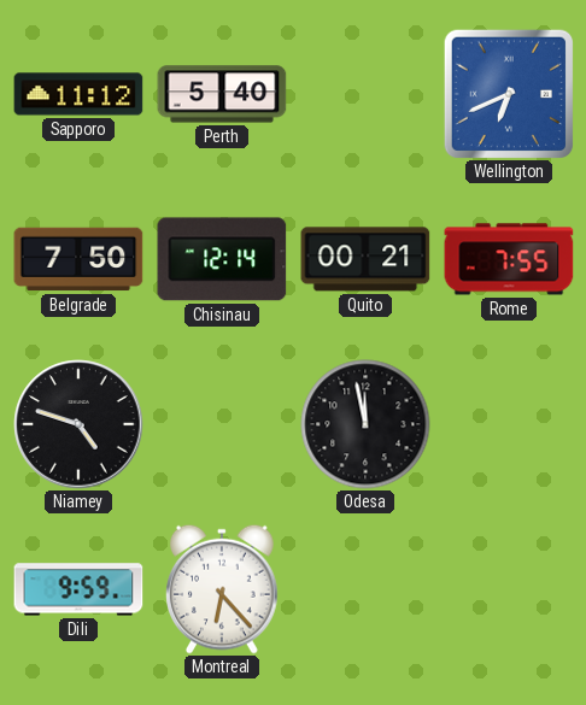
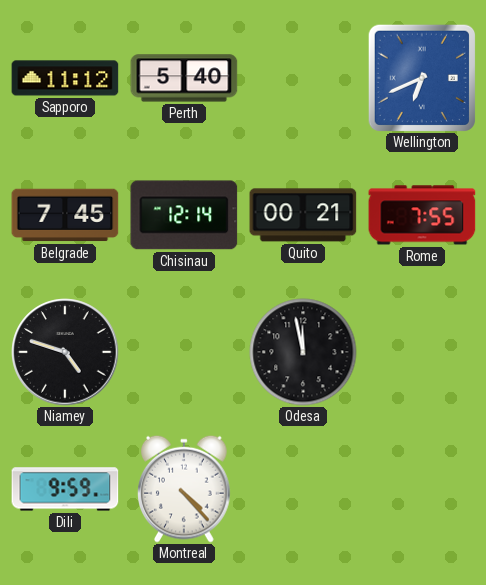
Belgrade: 7:50 -> 7:45 (65, 215)
Montreal: 6:23 -> 4:23 (185, 489)
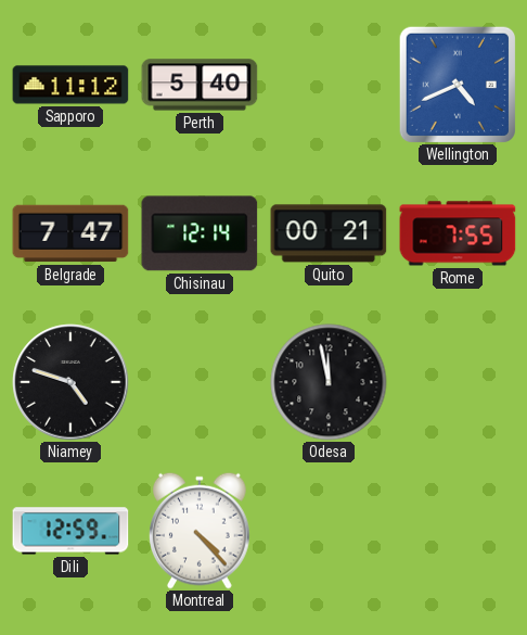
Wellington: 6:41 -> 4:41 (457, 84)
Belgrade: 7:45 -> 7:47 (70, 233)
Dili: 9:59 -> 12:59 (70, 531)
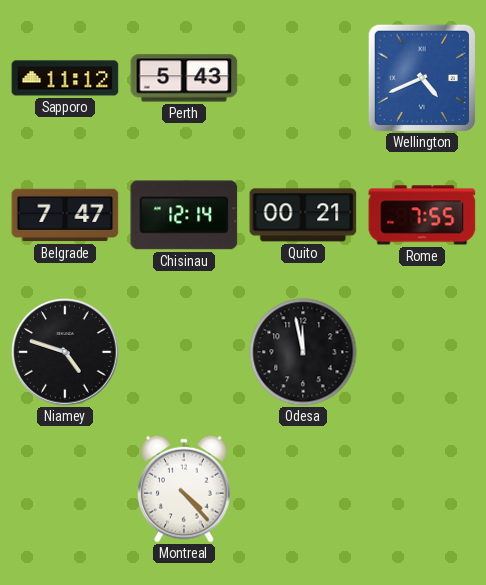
Perth: 5:40 -> 5:43 (184, 78)
Dili: 12:59 -> none (70, 531)
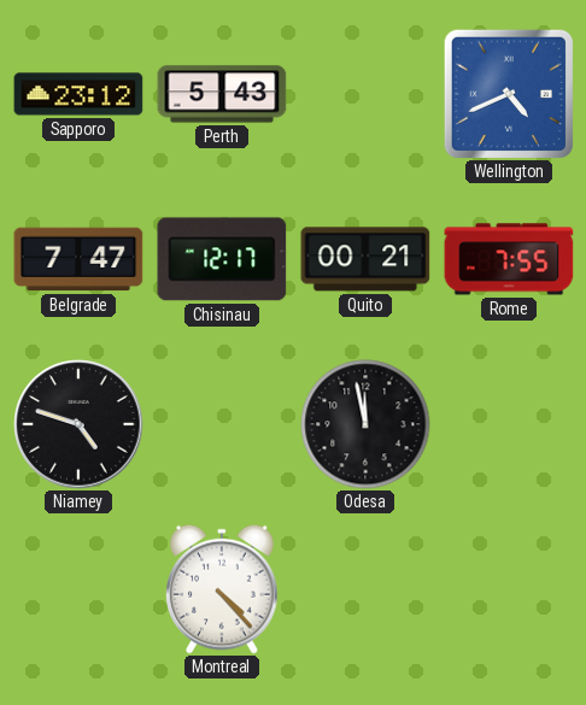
Sapporo: 11:12 -> 23:12 (78, 94)
Chisinau: 12:14 -> 12:17 (222, 259)
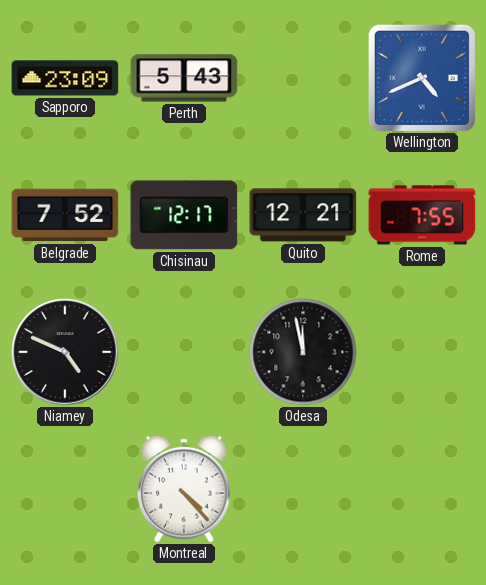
Sapporo: 23:12 -> 23:09 (65, 78)
Belgrade: 7:47 -> 7:52 (65, 215)
Quito: 00:21 -> 12:21 (303, 215)
Niamey: 4:48 -> 4:49 (65, 352)
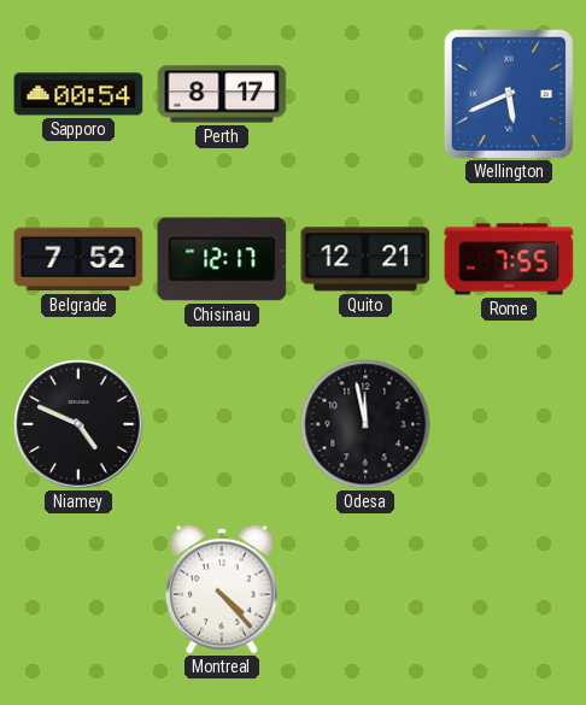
Sapporo: 23:09 -> 00:54 (78, 94)
Perth: 5:43 -> 8:17 (222, 94)
Wellington: 4:41 -> 5:41 (508, 93)
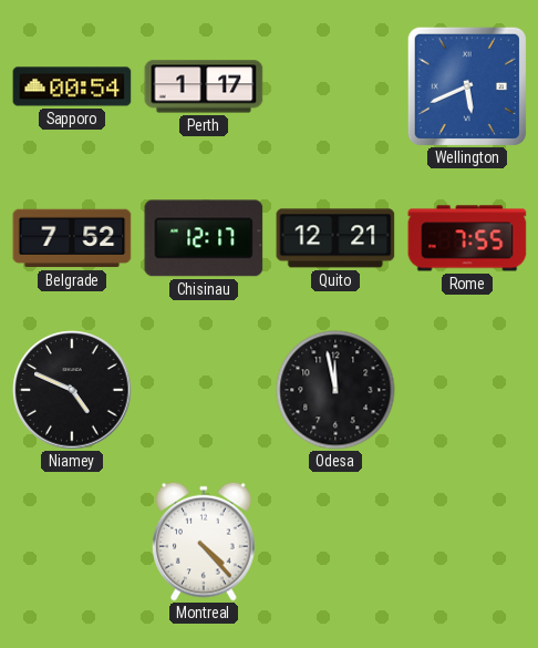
Perth: 8:17 -> 1:17 (204, 86)
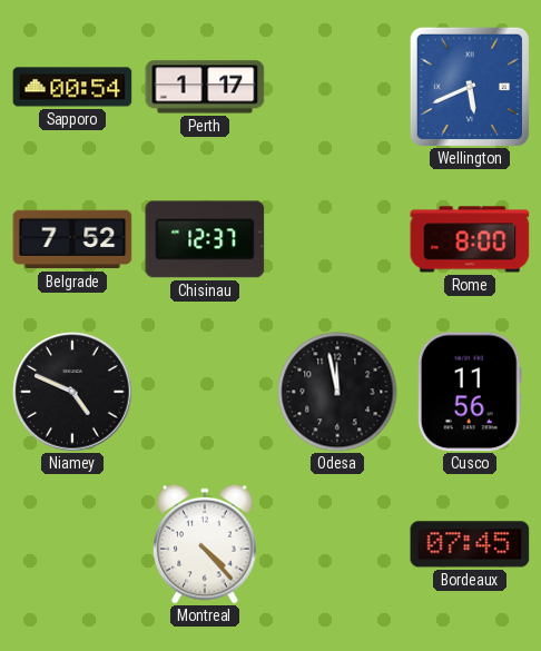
Chisinau: 12:17 -> 12:37 (205, 239)
Quito: 12:21 -> none (335, 238)
Rome: 7:55 -> 8:00 (470, 239)
Cusco: none -> 11:56 (470, 392)
Bordeaux: none -> 07:45 (470, 544)
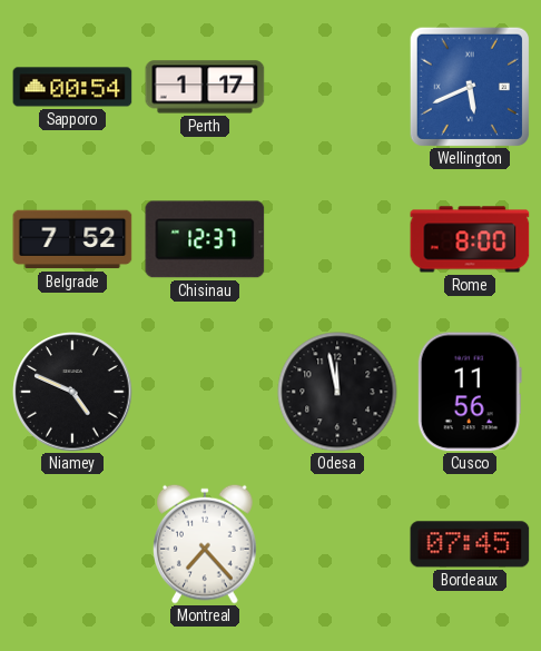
Montreal: 4:23 -> 7:23 (206, 544)
